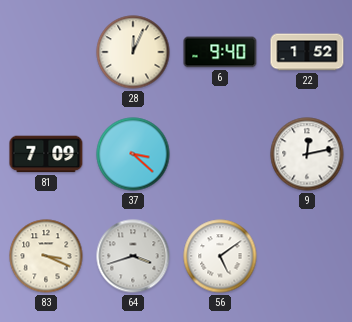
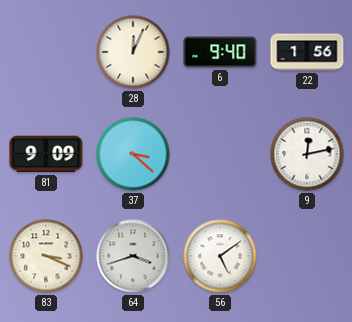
22: 1:52 -> 1:56 (307, 52)
81: 7:09 -> 9:09 (46, 154)
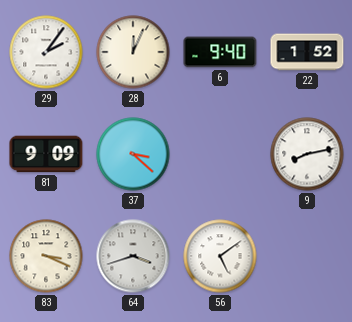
29: none -> 2:06 (46, 52)
22: 1:56 -> 1:52 (307, 52)
9: 12:13 -> 8:13 (307, 154)
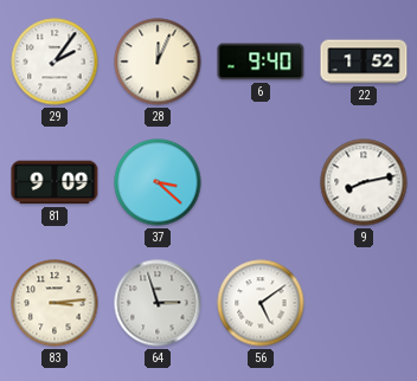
83: 3:19 -> 3:14 (54, 303)
64: 3:42 -> 2:57 (158, 303)
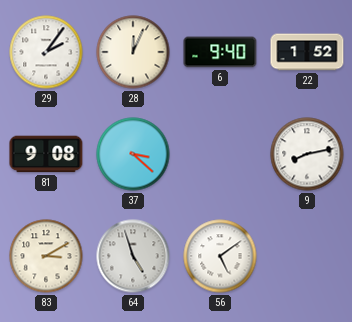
81: 9:09 -> 9:08 (46, 154)
83: 3:14 -> 3:10 (46, 256)
64: 2:57 -> 4:57 (133, 256)
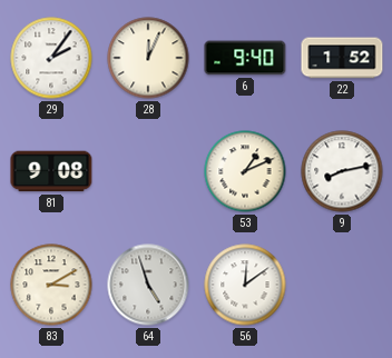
37: 3:22 -> none (133, 154)
53: none -> 1:11 (245, 171)
56: 5:09 -> 12:09 (245, 285)
